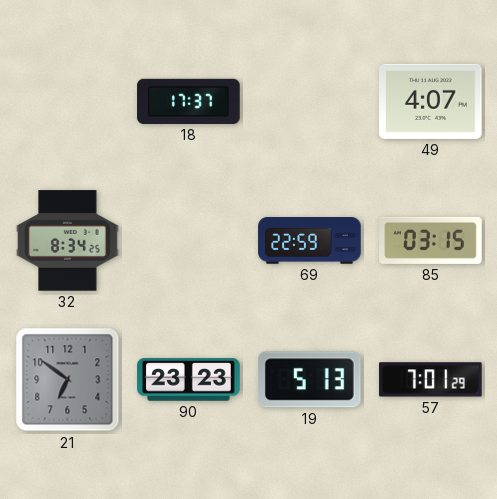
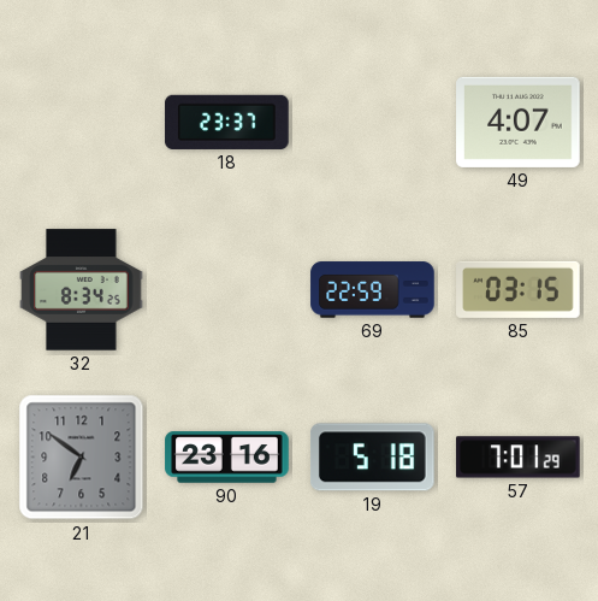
18: 17:37 -> 23:37 (227, 122)
90: 23:23 -> 23:16 (227, 458)
19: 5:13 -> 5:18 (373, 458)
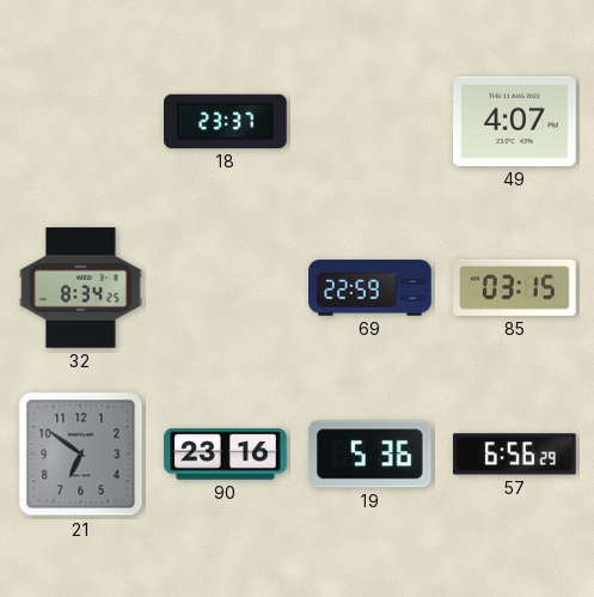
19: 5:18 -> 5:36 (371, 455)
57: 7:01 -> 6:56 (515, 455)
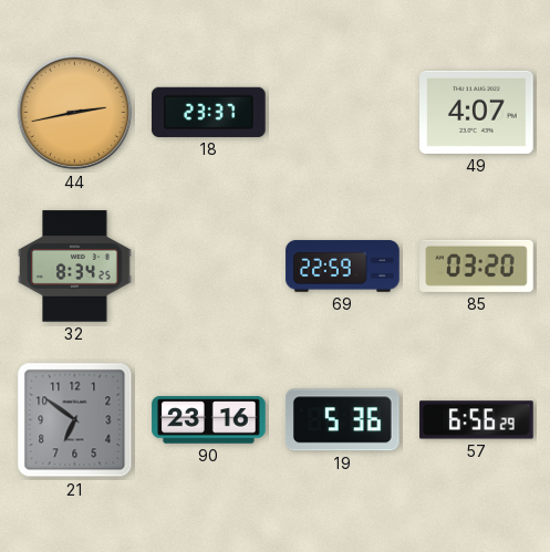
44: none -> 2:43 (75, 113)
85: 03:15 -> 03:20 (477, 265)
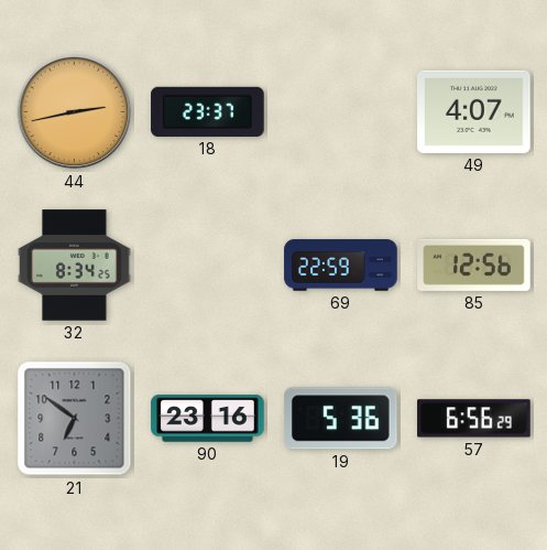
85: 03:20 -> 12:56 (474, 265)
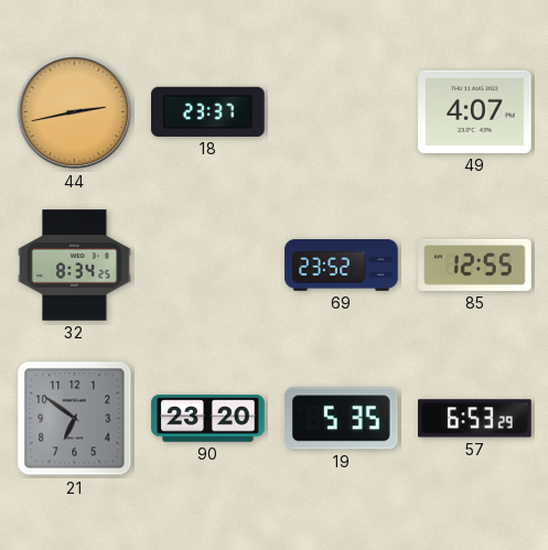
69: 22:59 -> 23:52 (342, 266)
85: 12:56 -> 12:55 (475, 265)
90: 23:16 -> 23:20 (208, 419)
19: 5:36 -> 5:35 (342, 419)
57: 6:56 -> 6:53 (475, 419)
